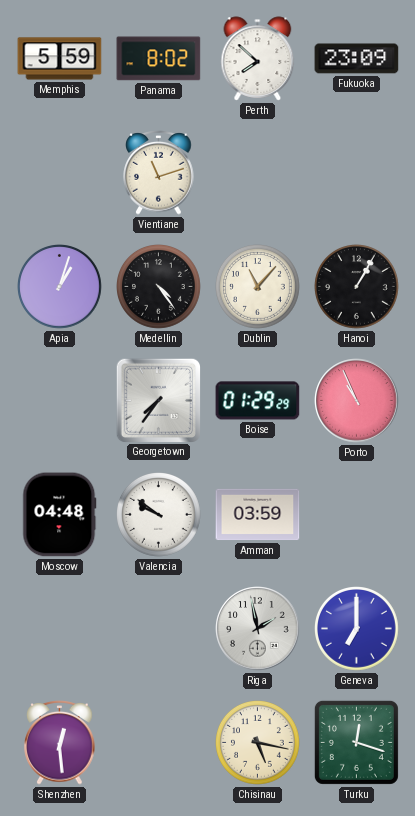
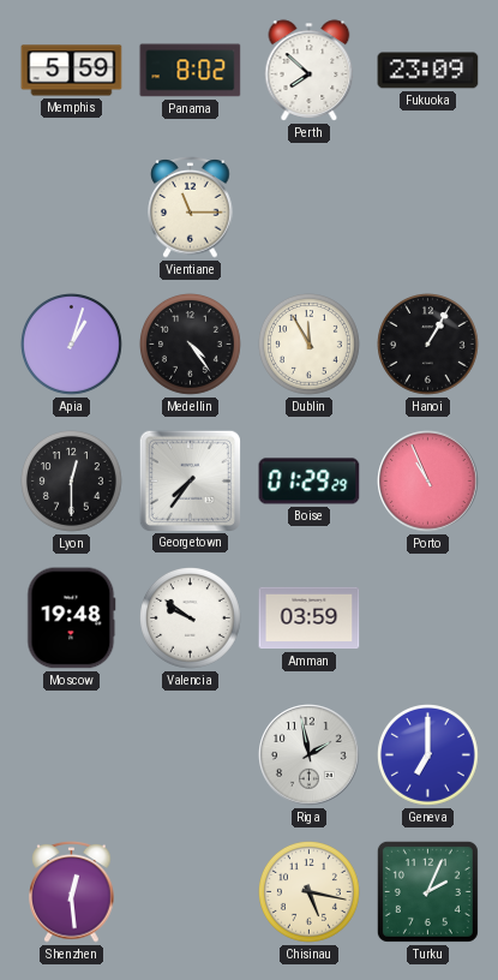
Vientiane: 11:12 -> 11:15 (191, 208)
Dublin: 11:07 -> 11:55 (310, 345)
Lyon: none -> 12:30 (72, 482)
Moscow: 04:48 -> 19:48 (72, 619)
Turku: 12:18 -> 2:04 (427, 891)
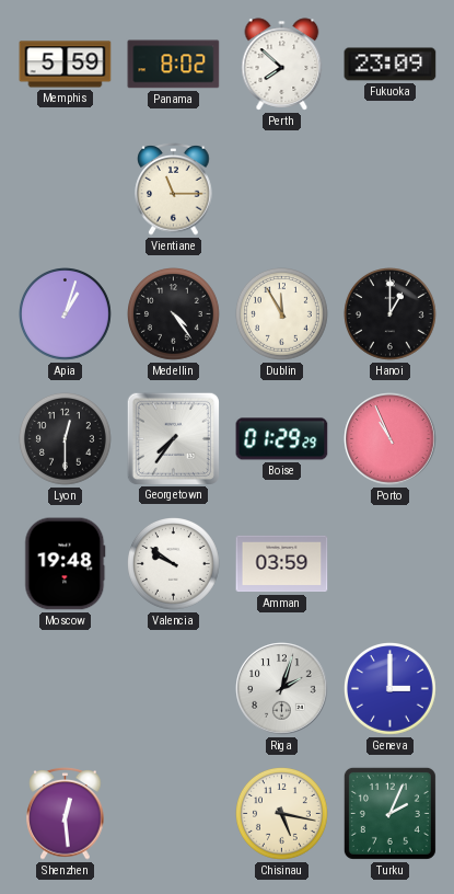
Hanoi: 1:05 -> 1:00 (391, 314)
Riga: 1:58 -> 2:03 (282, 689)
Geneva: 7:00 -> 3:00 (391, 689)
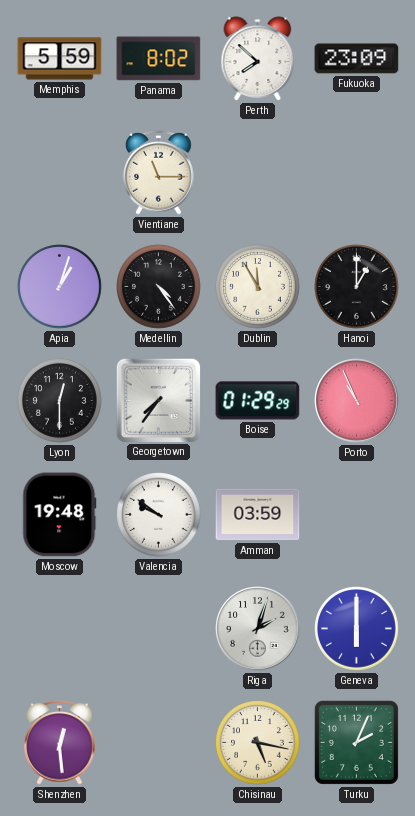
Geneva: 3:00 -> 6:00 (357, 629)
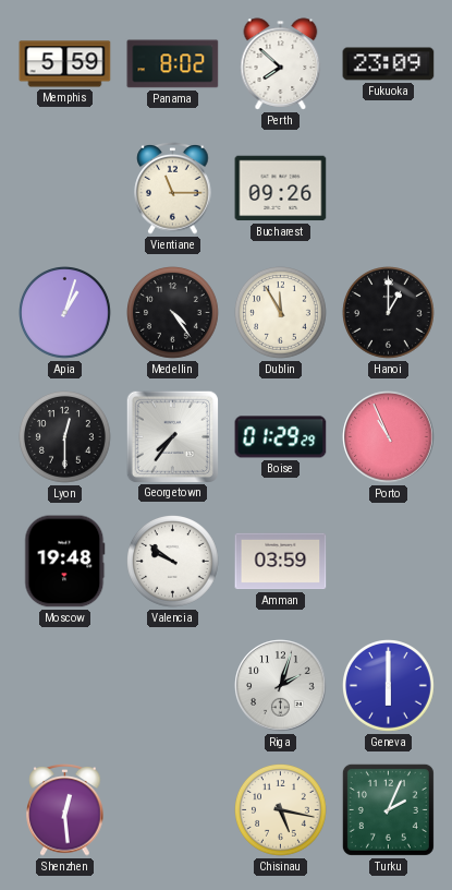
Bucharest: none -> 09:26 (281, 189)
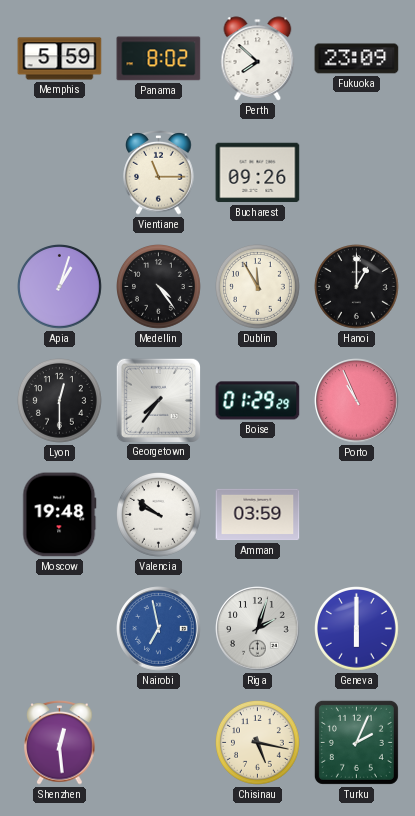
Nairobi: none -> 6:58 (159, 629)
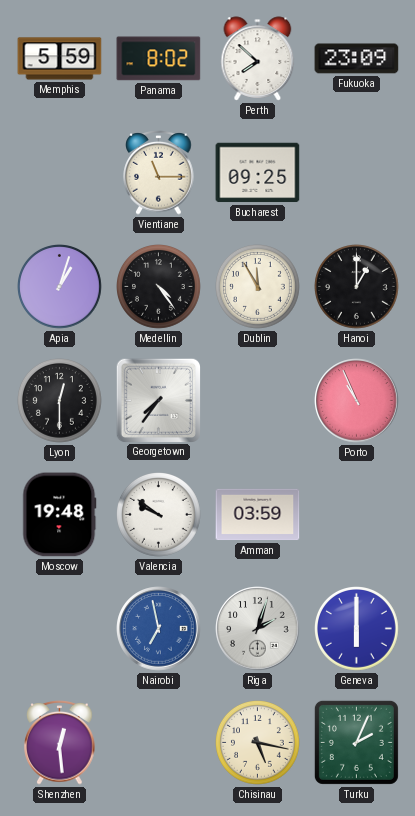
Bucharest: 09:26 -> 09:25 (258, 173)
Boise: 01:29 -> none (258, 401)
